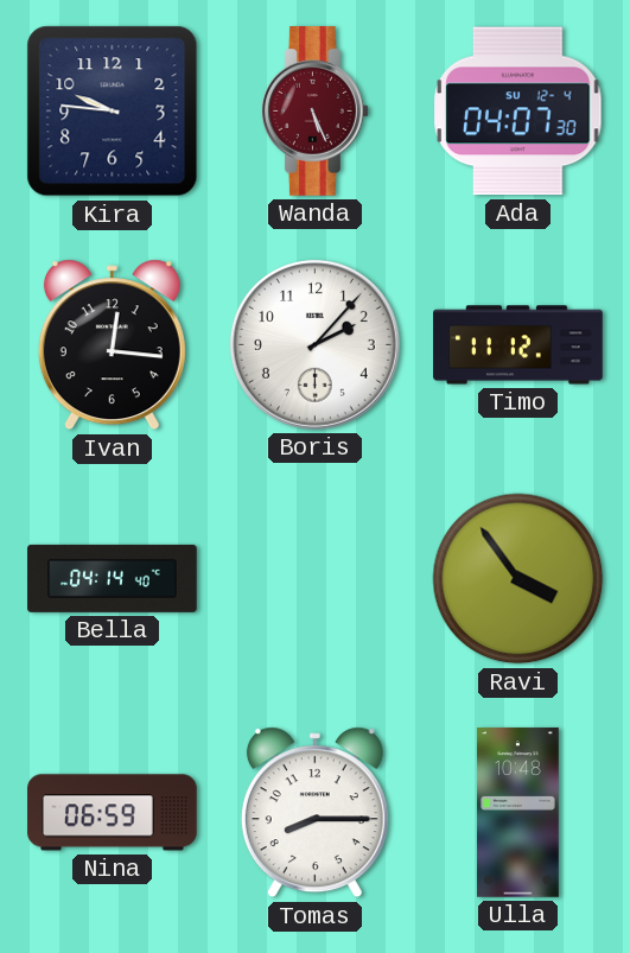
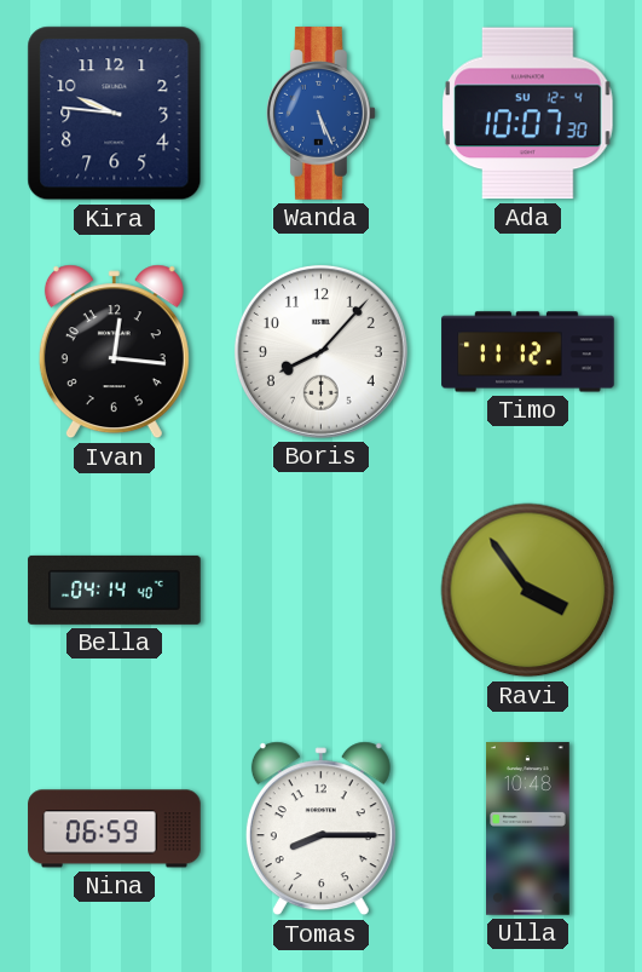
Wanda dial: burgundy -> blue (322, 114)
Ada: 04:07 -> 10:07 (528, 114)
Boris: 2:07 -> 8:07 (320, 351)
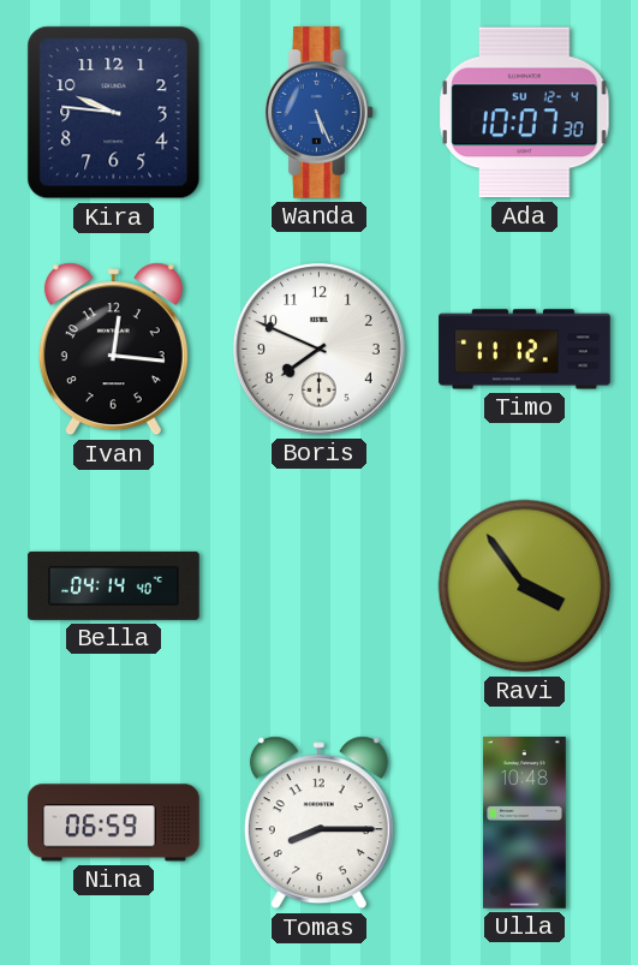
Boris: 8:07 -> 7:49 (318, 349)
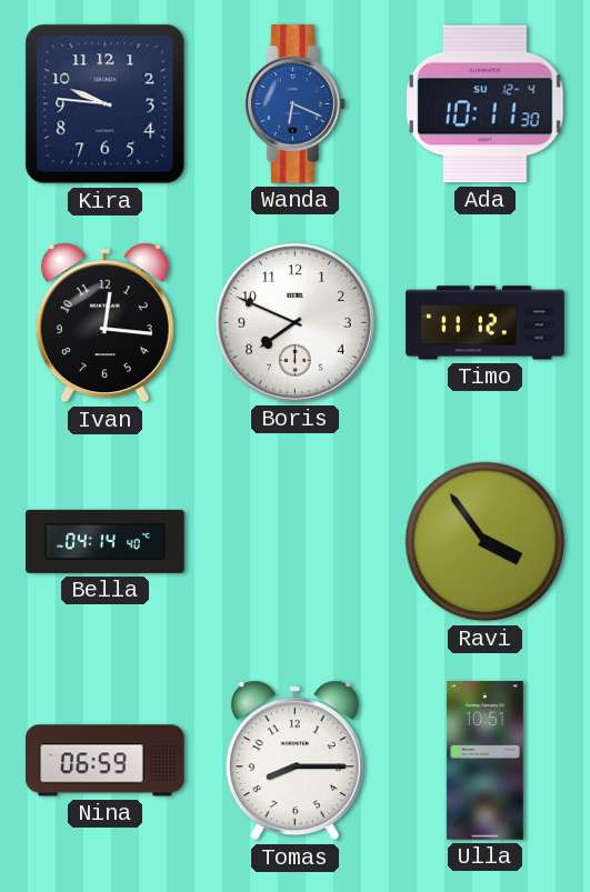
Wanda: 5:26 -> 6:19 (296, 104)
Ada: 10:07 -> 10:11 (486, 104)
Ulla: 10:48 -> 10:51 (484, 761)
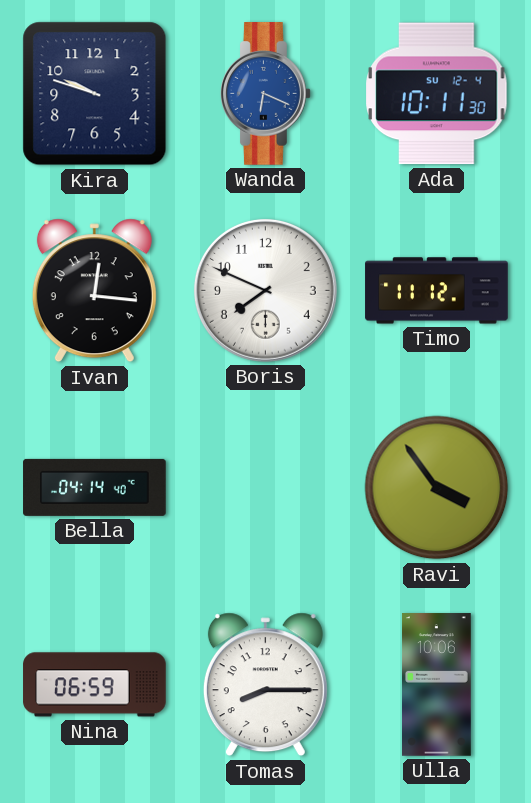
Kira: 9:46 -> 9:48 (95, 94)
Ulla: 10:51 -> 10:06 (436, 685)
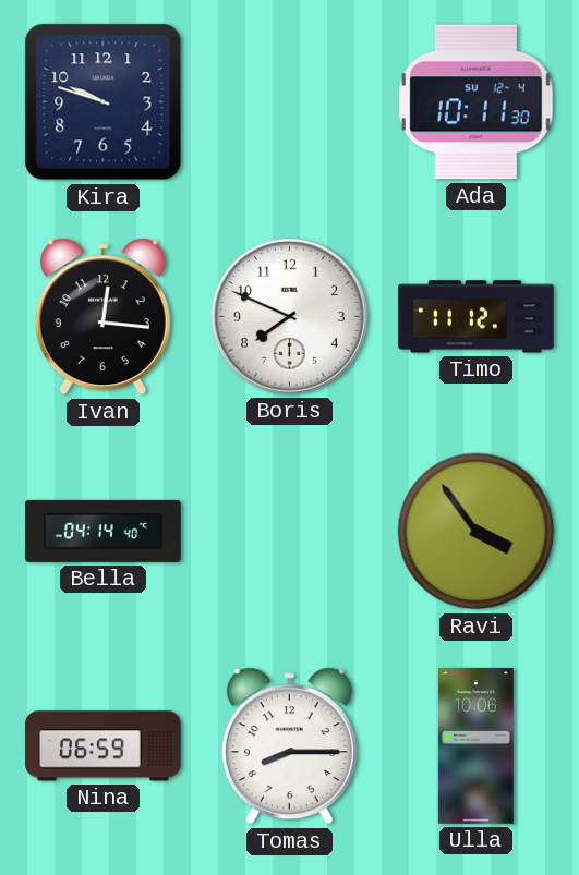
Wanda: 6:19 -> none (266, 94)
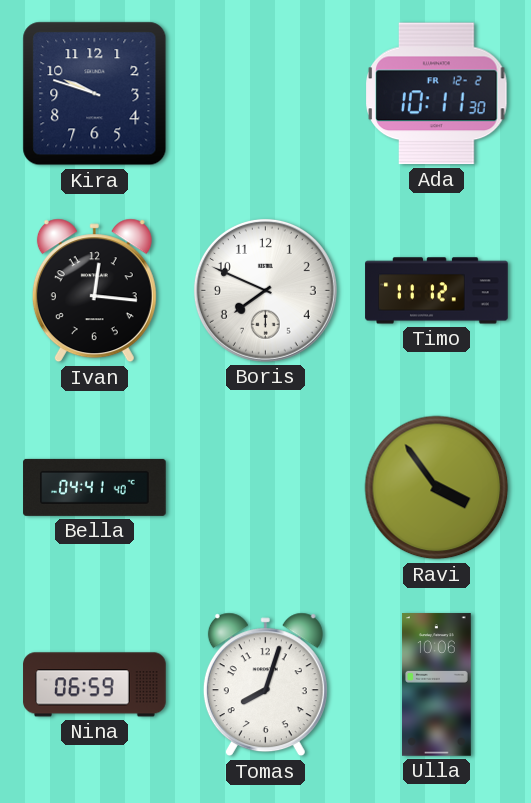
Ada date: SU 12-4 -> FR 12-2 (437, 94)
Bella: 04:14 -> 04:41 (95, 487)
Tomas: 8:15 -> 8:03 (265, 685)
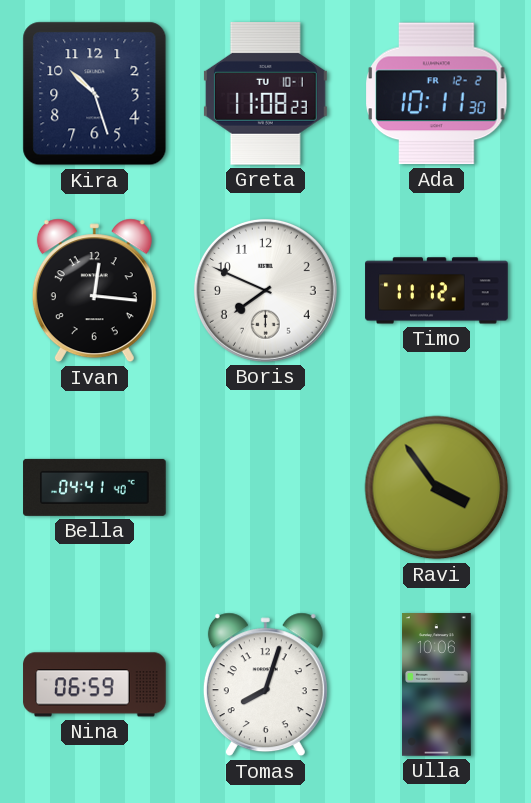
Kira: 9:48 -> 10:27 (95, 94)
Greta: none -> 11:08 (265, 94)
